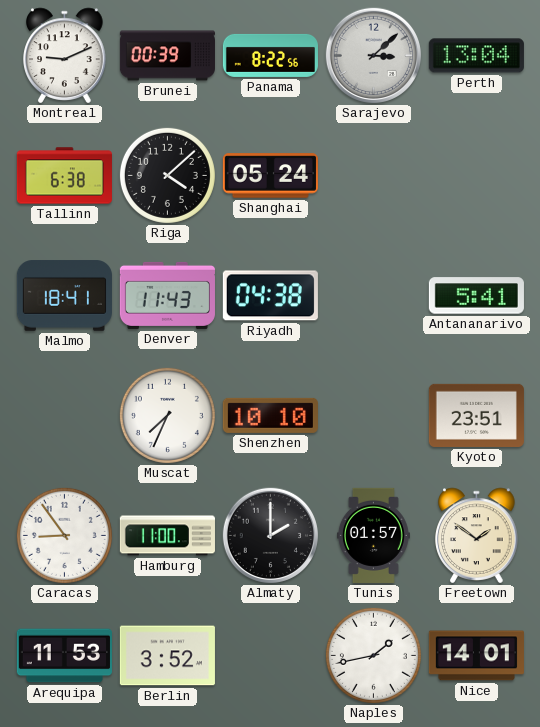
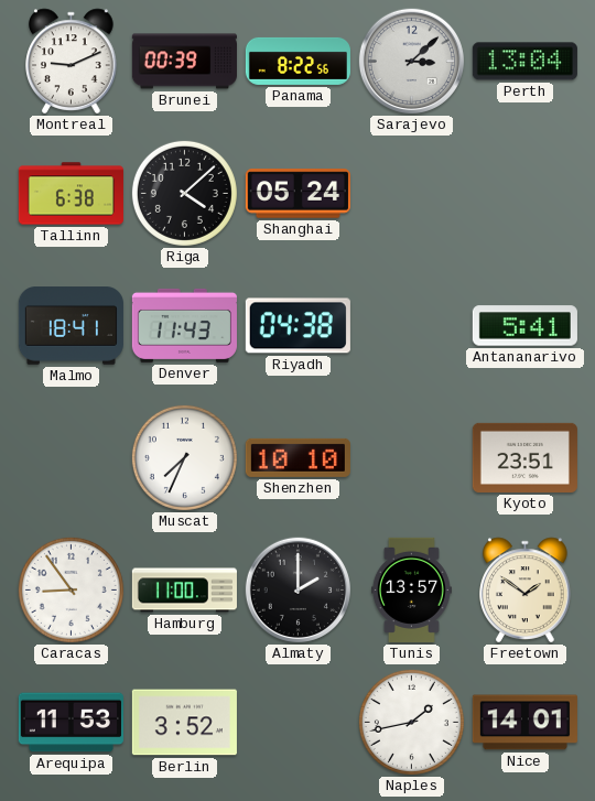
Tunis: 01:57 -> 13:57 (411, 589)
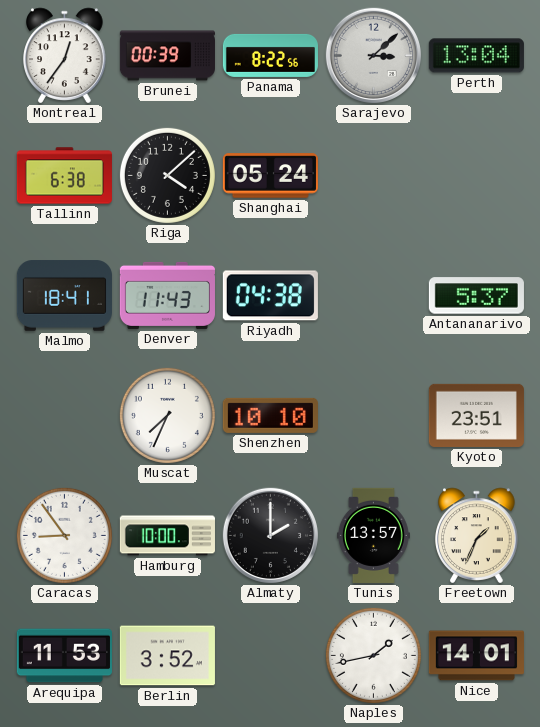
Montreal: 9:11 -> 12:36 (65, 56)
Antananarivo: 5:41 -> 5:37 (476, 296)
Hamburg: 11:00 -> 10:00 (167, 536)
Freetown: 1:51 -> 1:34 (477, 536)
